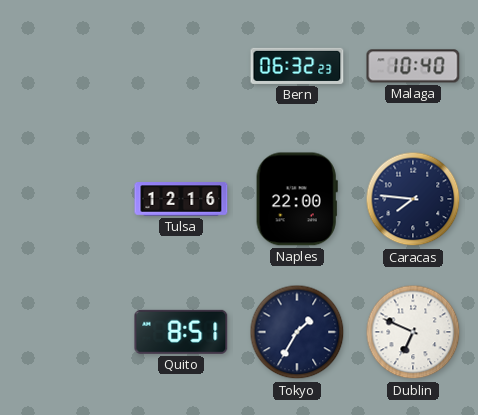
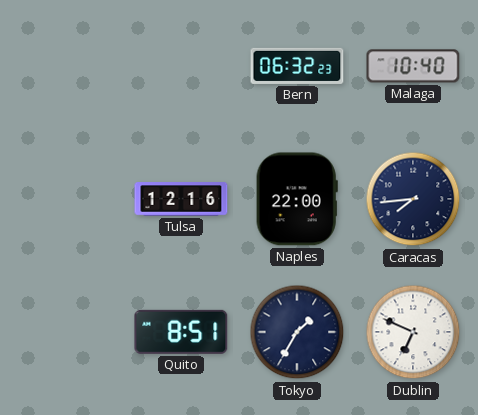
Caracas: 7:46 -> 7:44 (413, 199)
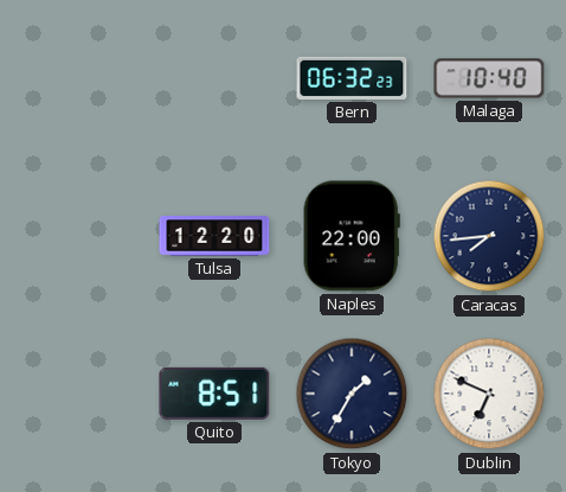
Tulsa: 12:16 -> 12:20 (214, 236)
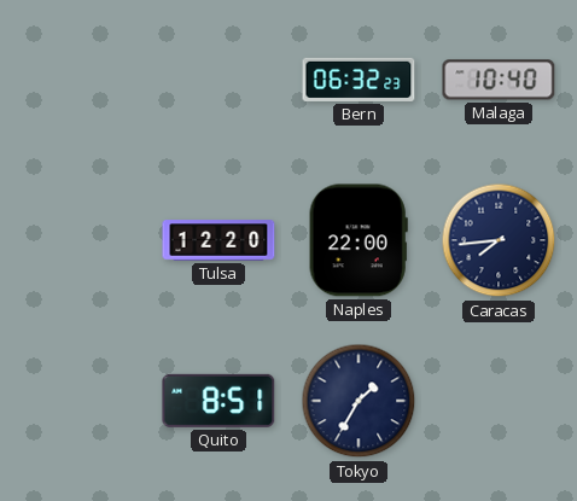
Dublin: 6:49 -> none (489, 394)
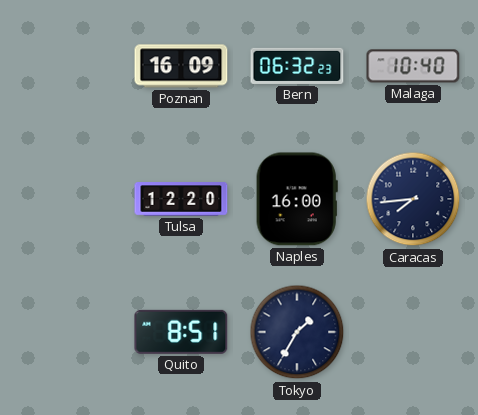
Poznan: none -> 16:09 (181, 66)
Naples: 22:00 -> 16:00 (297, 199)
